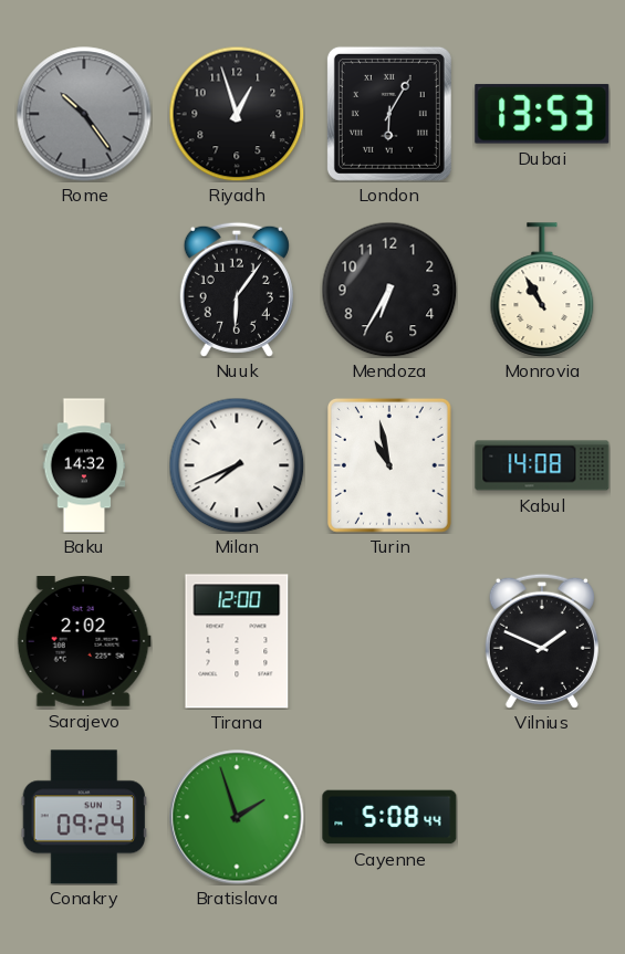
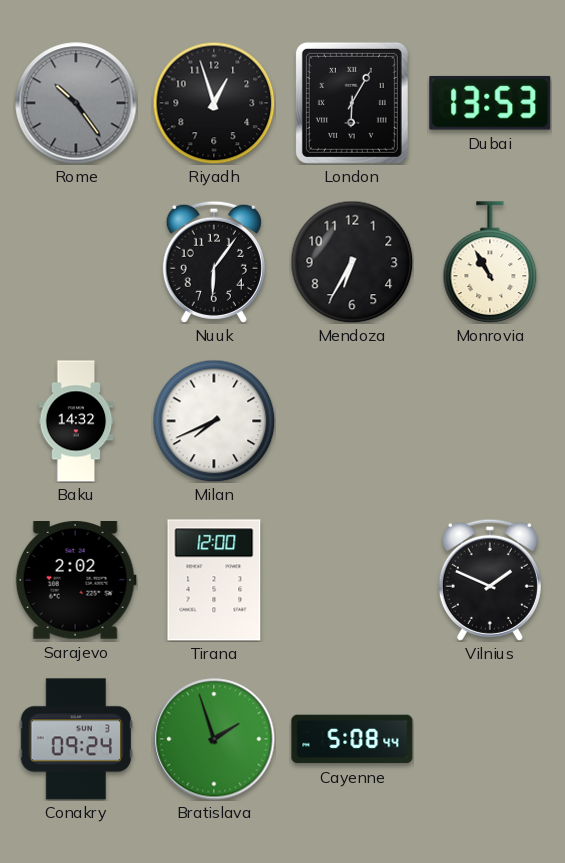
Turin: 10:58 -> none (389, 465)
Kabul: 14:08 -> none (542, 465)
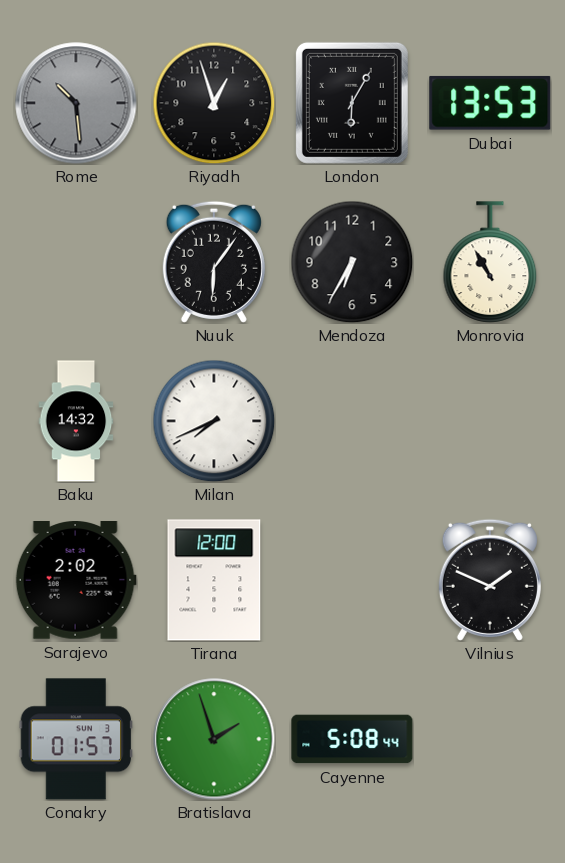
Rome: 10:24 -> 10:29 (76, 103)
Conakry: 09:24 -> 01:57 (76, 739)
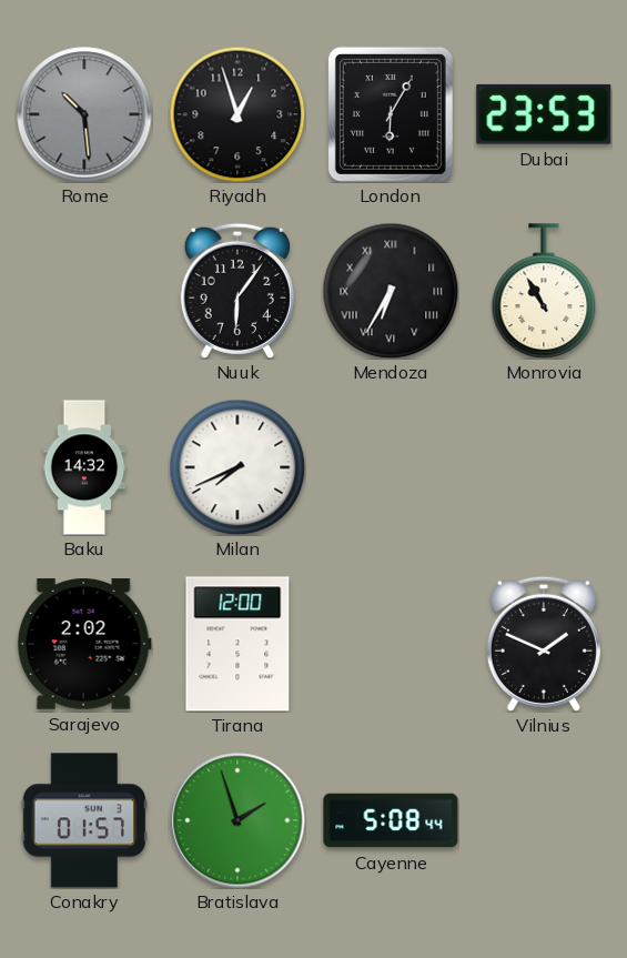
Dubai: 13:53 -> 23:53 (544, 114)
Mendoza numerals: Arabic -> Roman (391, 291)
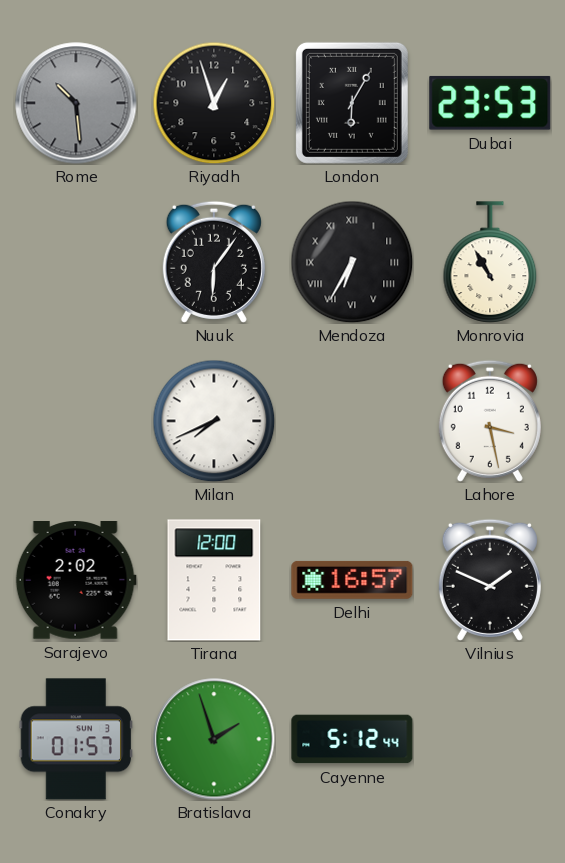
Baku: 14:32 -> none (84, 467)
Lahore: none -> 3:28 (490, 421)
Delhi: none -> 16:57 (352, 580)
Cayenne: 5:08 -> 5:12 (352, 739)
